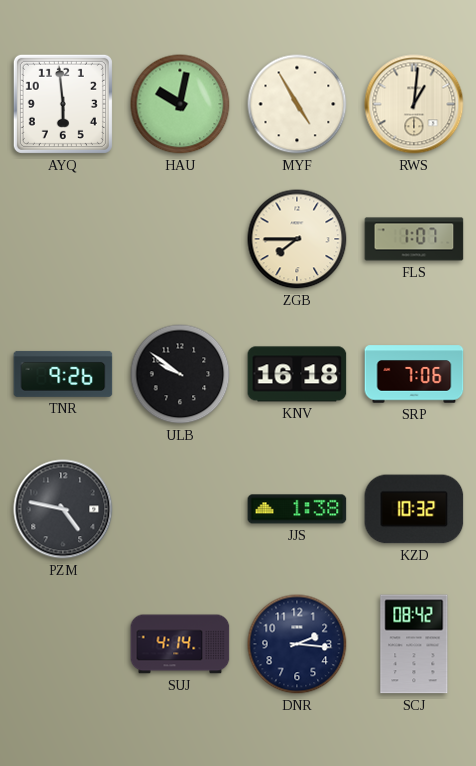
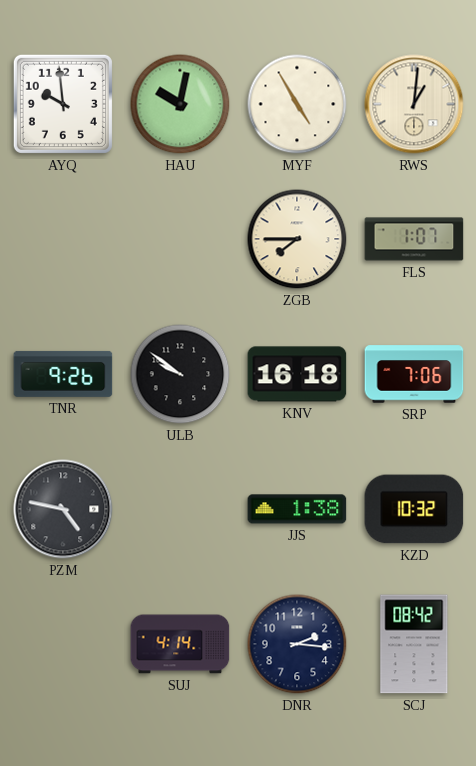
AYQ: 5:59 -> 9:59 (63, 104)
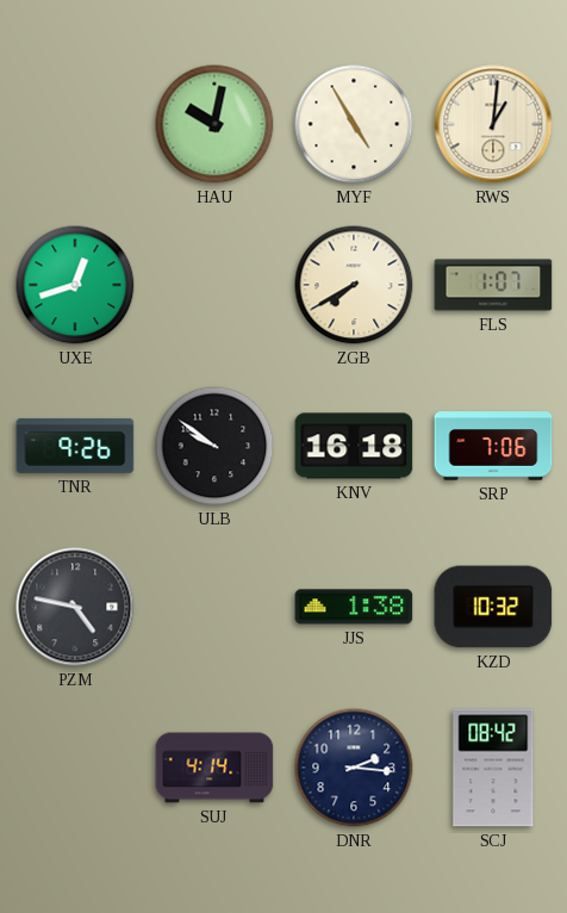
AYQ: 9:59 -> none (63, 104)
UXE: none -> 12:42 (75, 285)
ZGB: 7:45 -> 7:40 (354, 285)
